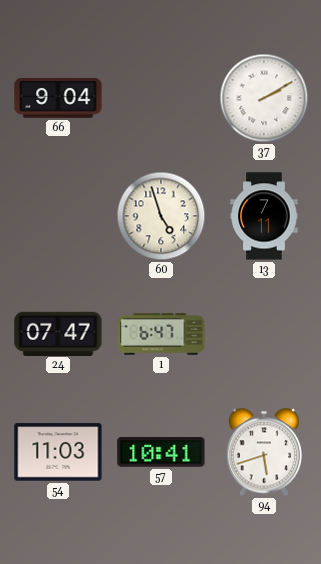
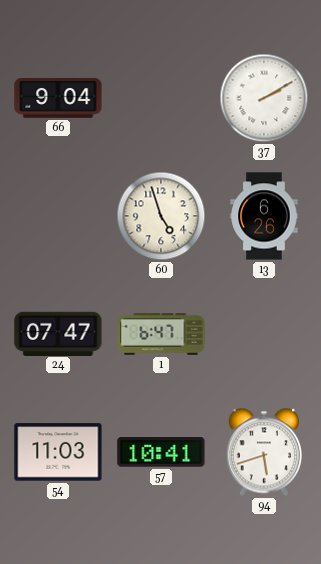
13: 7:11 -> 6:26 (264, 216)
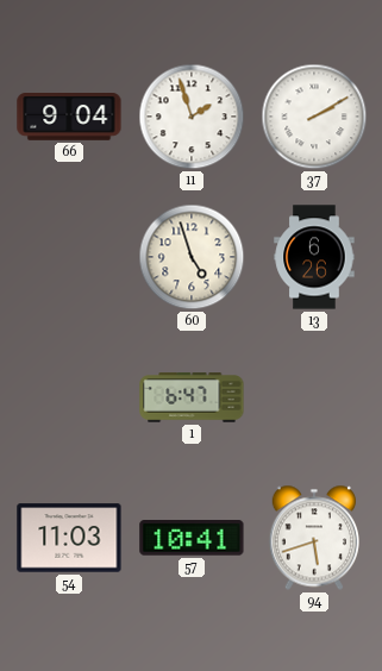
11: none -> 1:57 (192, 117)
24: 07:47 -> none (58, 333)
